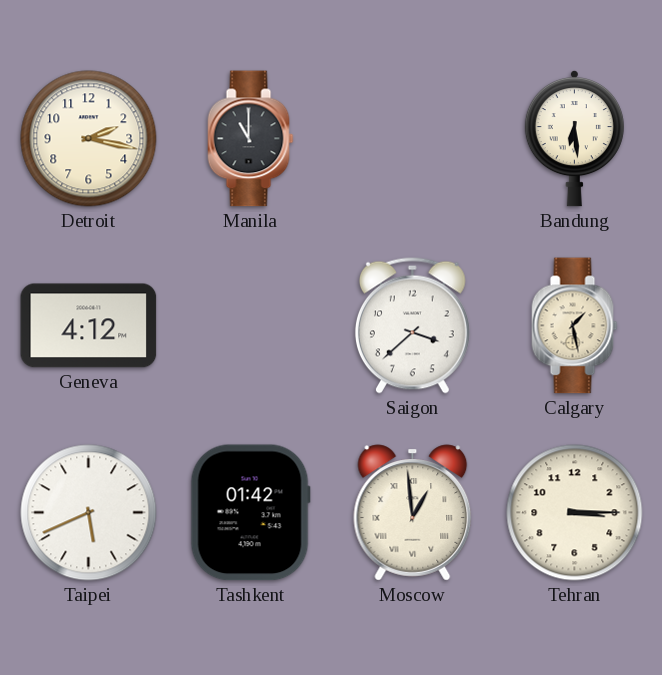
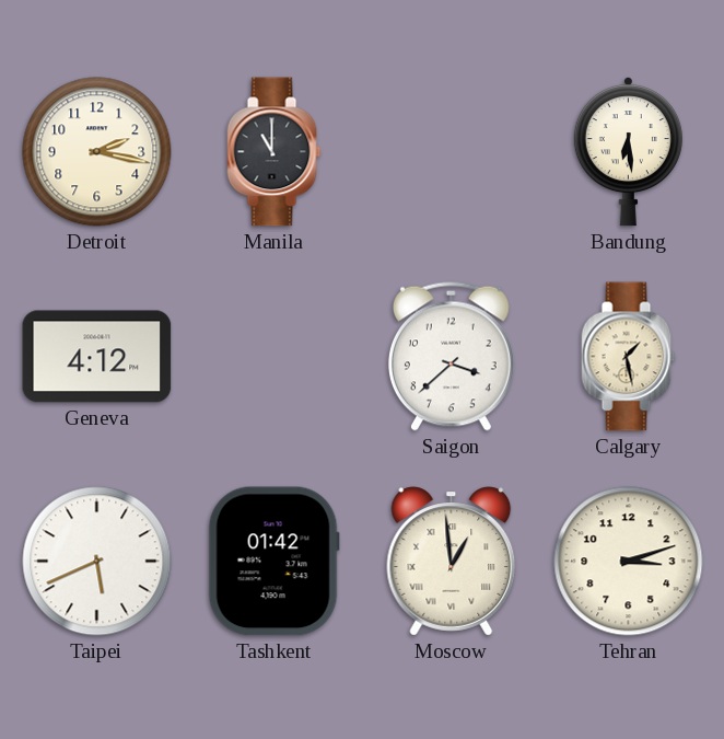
Tehran: 3:15 -> 3:12 (629, 562)
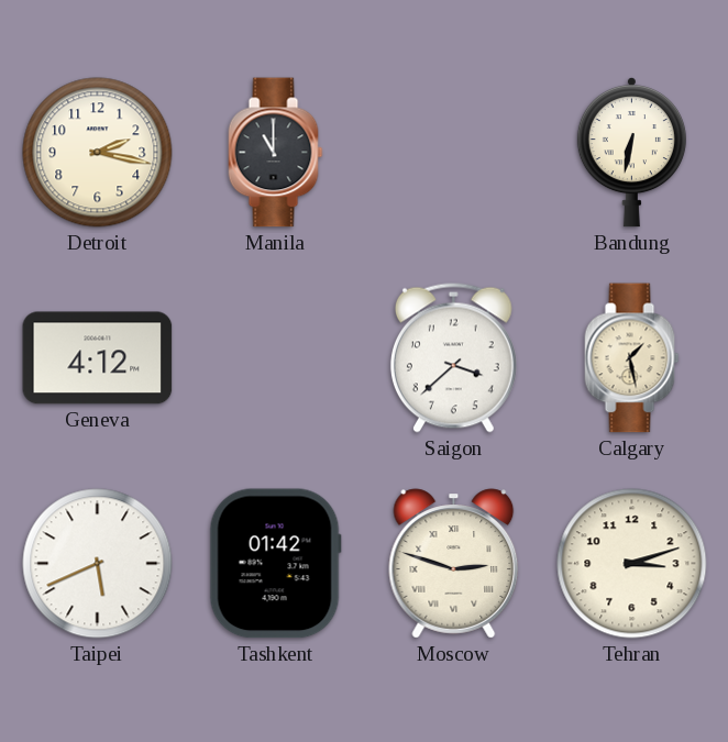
Bandung: 6:29 -> 6:32 (631, 152)
Moscow: 12:59 -> 2:48 (454, 564)
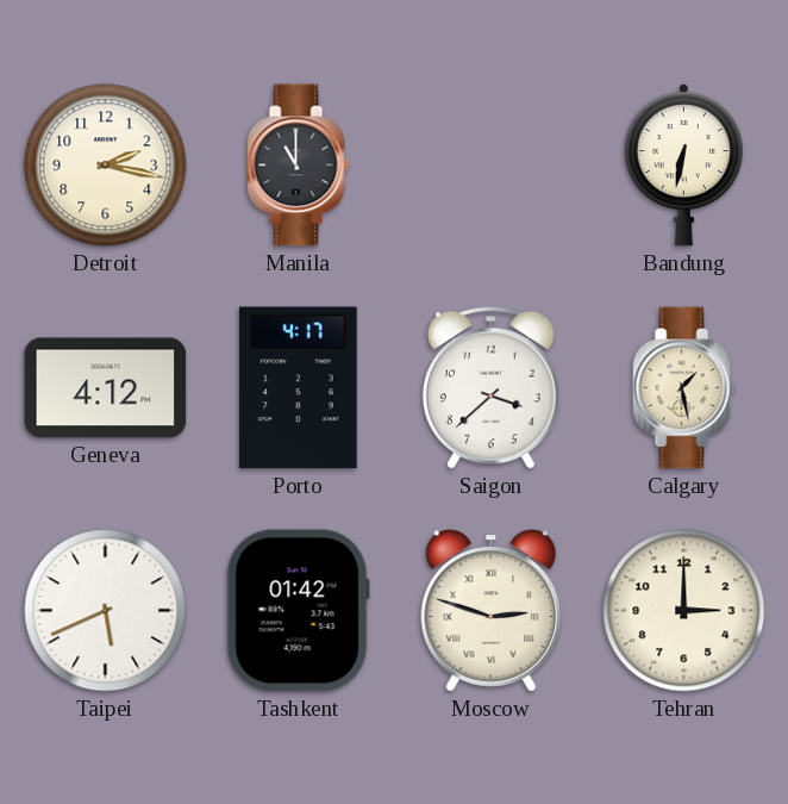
Porto: none -> 4:17 (298, 388)
Tehran: 3:12 -> 3:00 (684, 611)
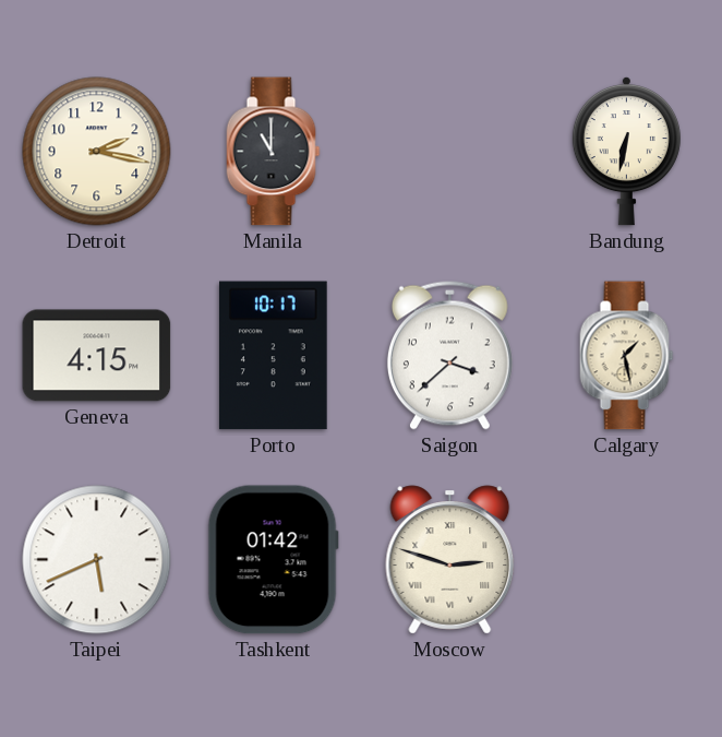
Geneva: 4:12 -> 4:15 (97, 356)
Porto: 4:17 -> 10:17 (273, 356)
Tehran: 3:00 -> none (684, 611)
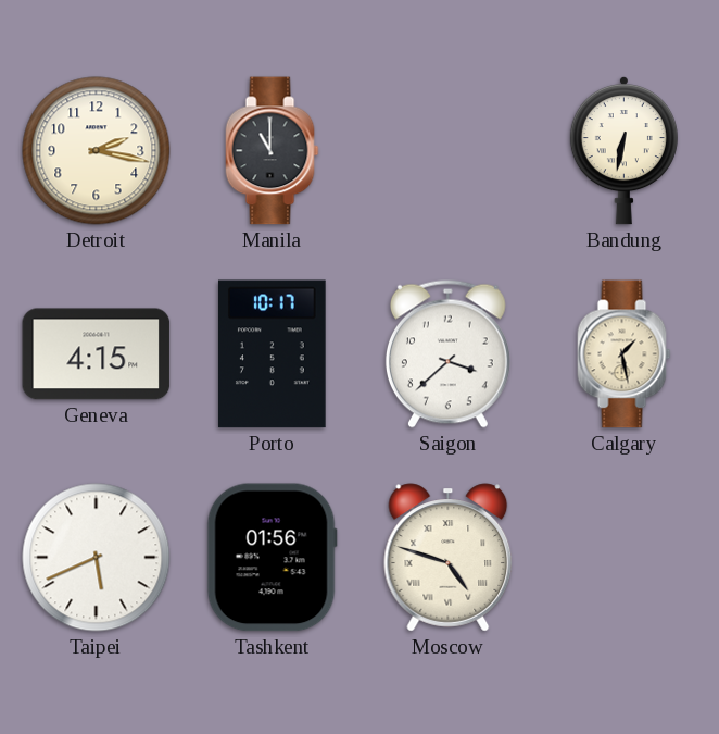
Tashkent: 01:42 -> 01:56 (272, 558)
Moscow: 2:48 -> 4:48 (449, 558)
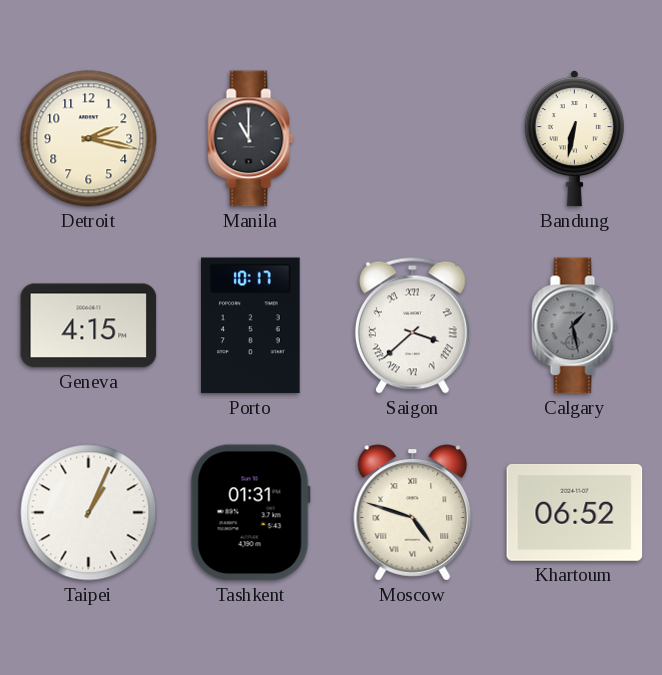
Saigon numerals: Arabic -> Roman (412, 325)
Calgary dial: cream -> grey (575, 326)
Taipei: 5:41 -> 1:04 (89, 513)
Tashkent: 01:56 -> 01:31 (250, 513)
Khartoum: none -> 06:52 (575, 512)
